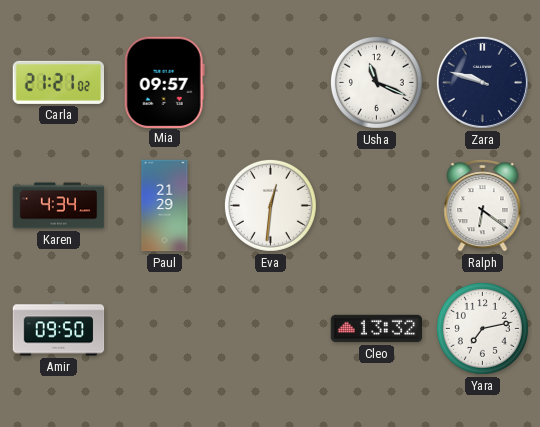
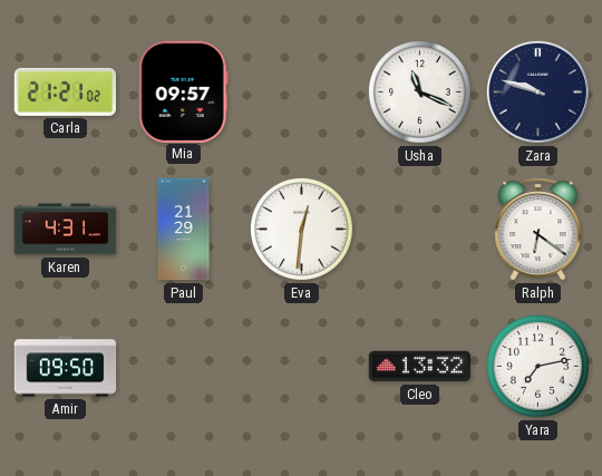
Karen: 4:34 -> 4:31 (66, 230)
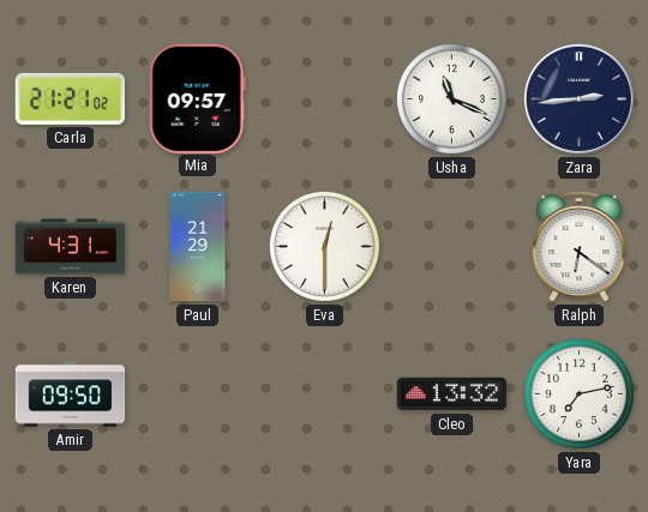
Zara: 9:48 -> 2:44 (578, 98)
Eva: 12:31 -> 12:30 (324, 246)
